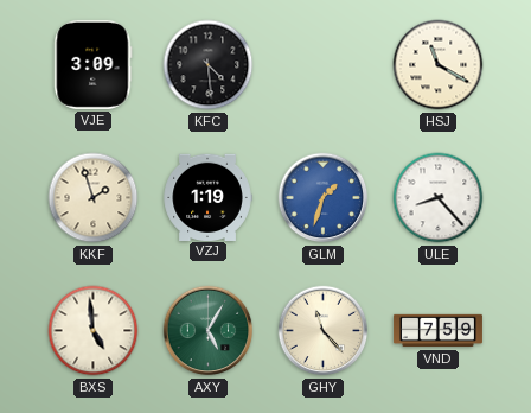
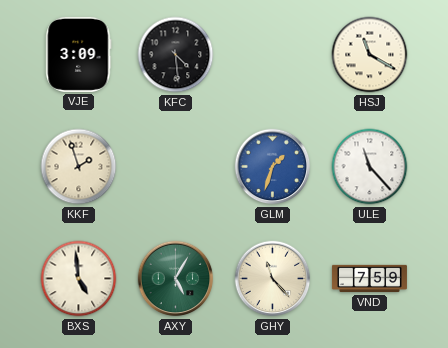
VZJ: 1:19 -> none (207, 197)
ULE: 8:23 -> 11:23 (370, 167)
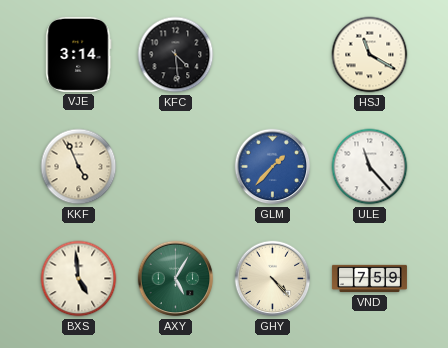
VJE: 3:09 -> 3:14 (79, 54)
KKF: 1:57 -> 4:56 (79, 167)
GLM: 1:33 -> 1:37 (273, 167)
GHY: 11:23 -> 4:23 (273, 279)
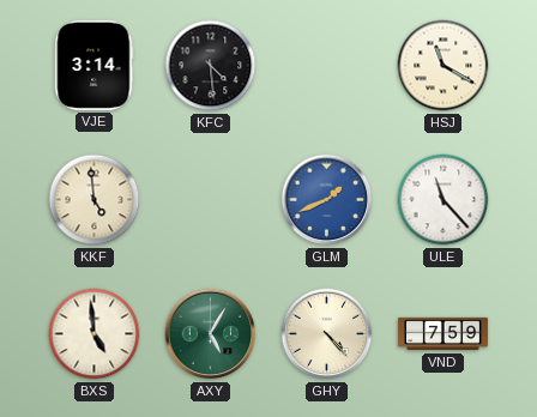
KKF: 4:56 -> 4:59 (95, 200)
GLM: 1:37 -> 1:41 (327, 200)
